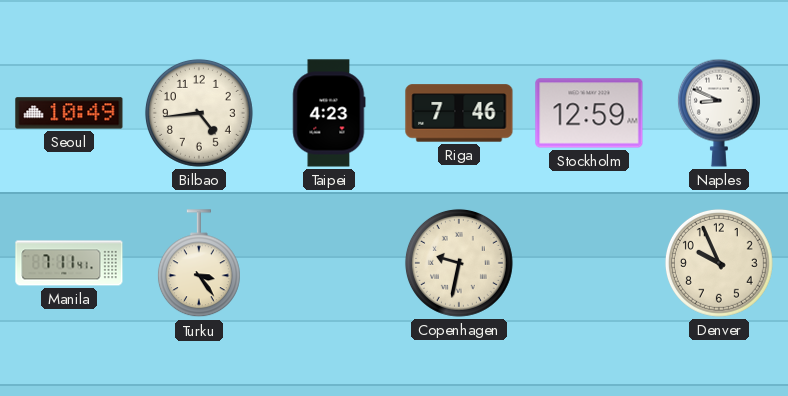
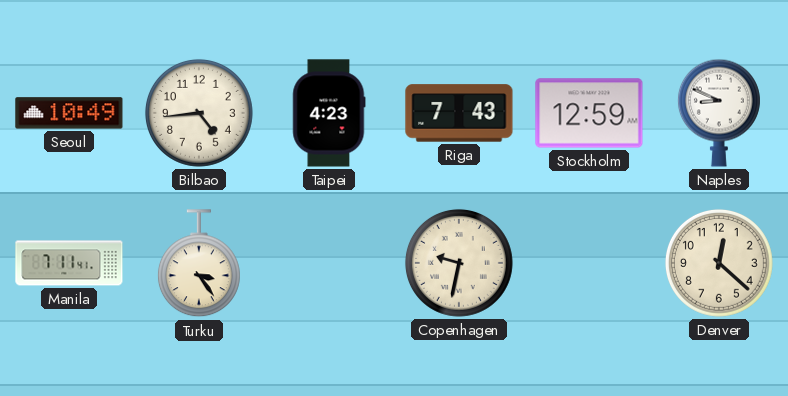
Riga: 7:46 -> 7:43 (459, 113)
Denver: 9:56 -> 12:22 (719, 263)
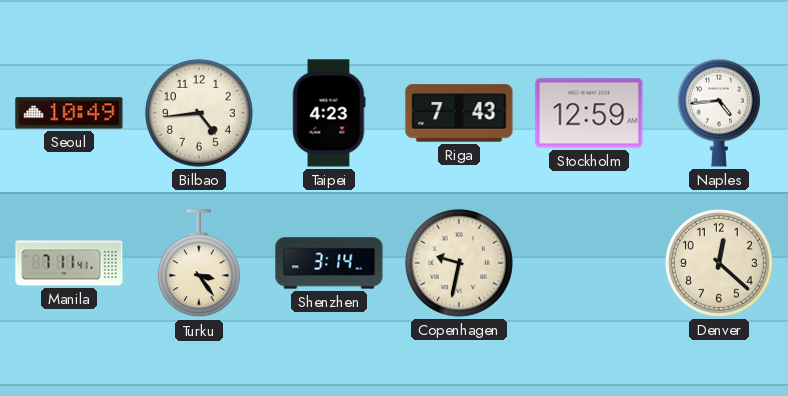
Naples: 8:49 -> 4:44 (719, 113)
Shenzhen: none -> 3:14 (329, 263)
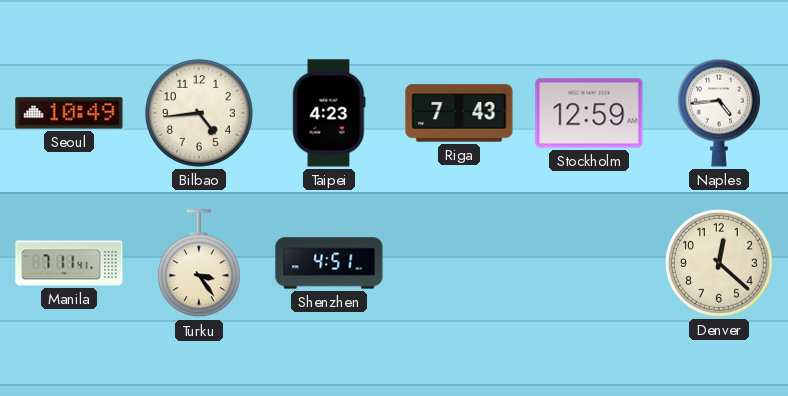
Shenzhen: 3:14 -> 4:51 (329, 263)
Copenhagen: 9:32 -> none (459, 263)
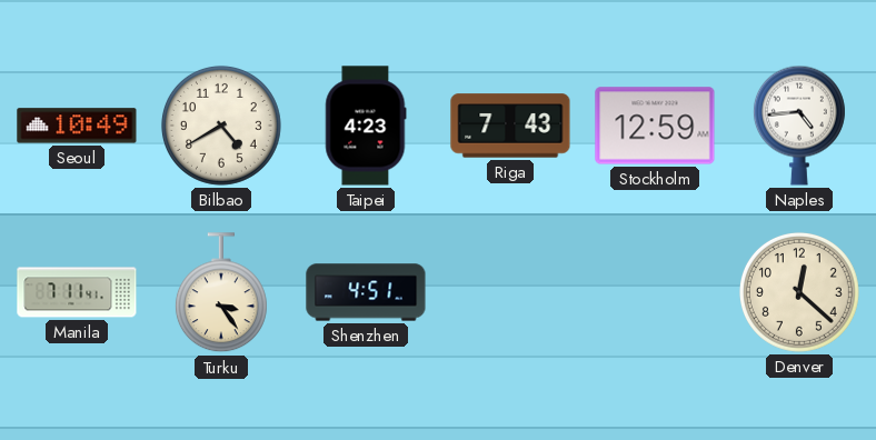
Bilbao: 4:44 -> 4:40 (221, 126)
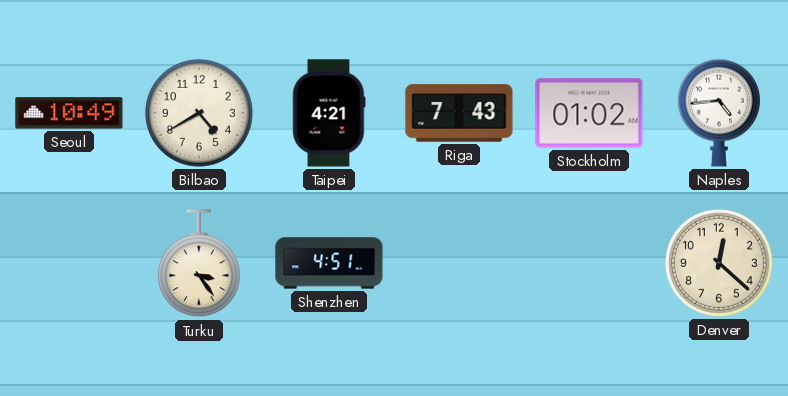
Taipei: 4:23 -> 4:21 (329, 113)
Stockholm: 12:59 -> 01:02 (589, 113)
Manila: 7:11 -> none (77, 292)
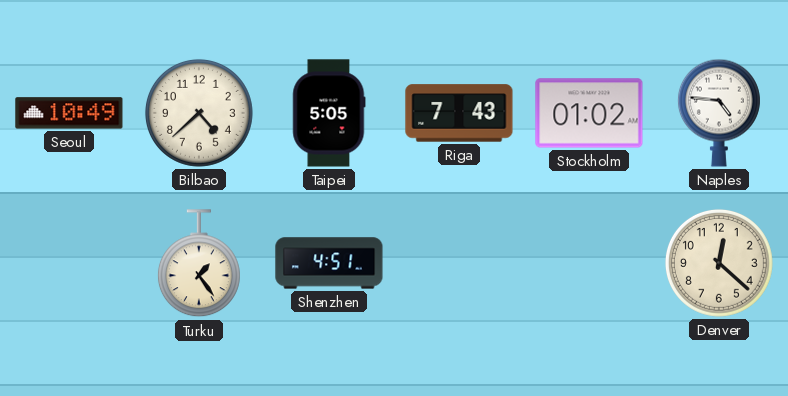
Bilbao: 4:40 -> 4:38 (199, 113)
Taipei: 4:21 -> 5:05 (329, 113)
Naples: 4:44 -> 4:46 (719, 113)
Turku: 3:24 -> 1:24 (199, 264)
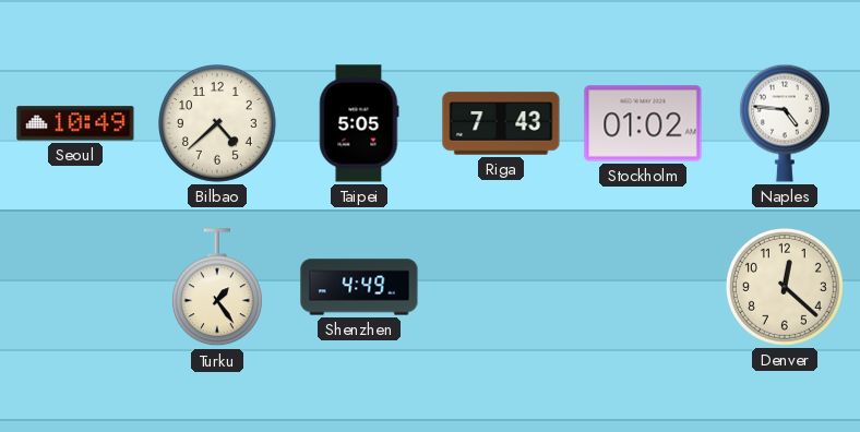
Shenzhen: 4:51 -> 4:49 (359, 287)
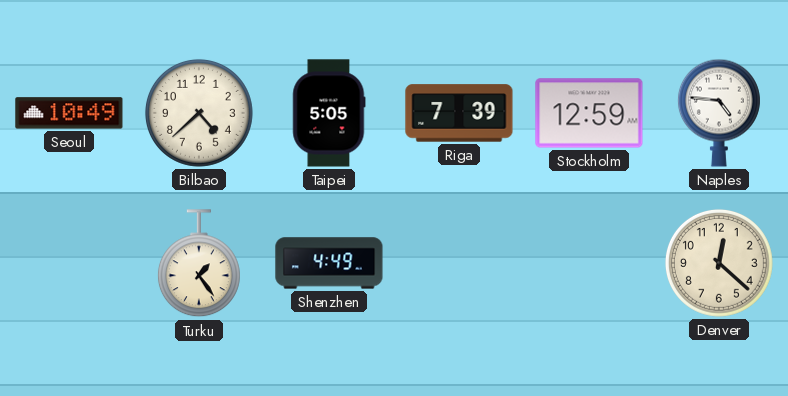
Riga: 7:43 -> 7:39 (459, 113)
Stockholm: 01:02 -> 12:59 (589, 113)
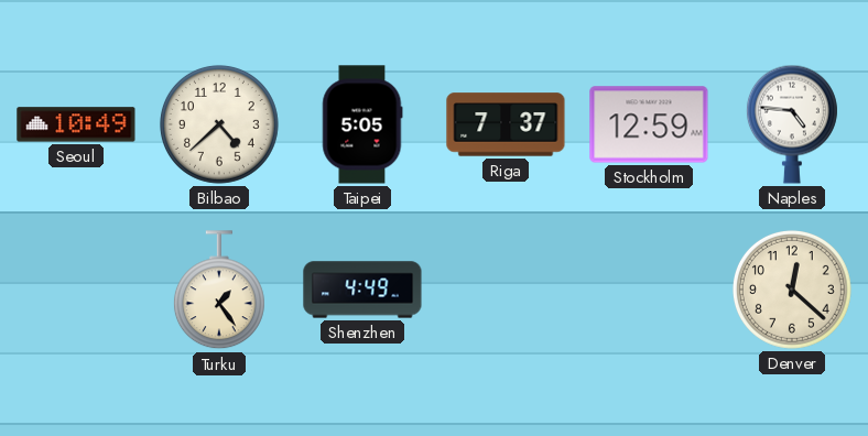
Riga: 7:39 -> 7:37 (506, 124)
